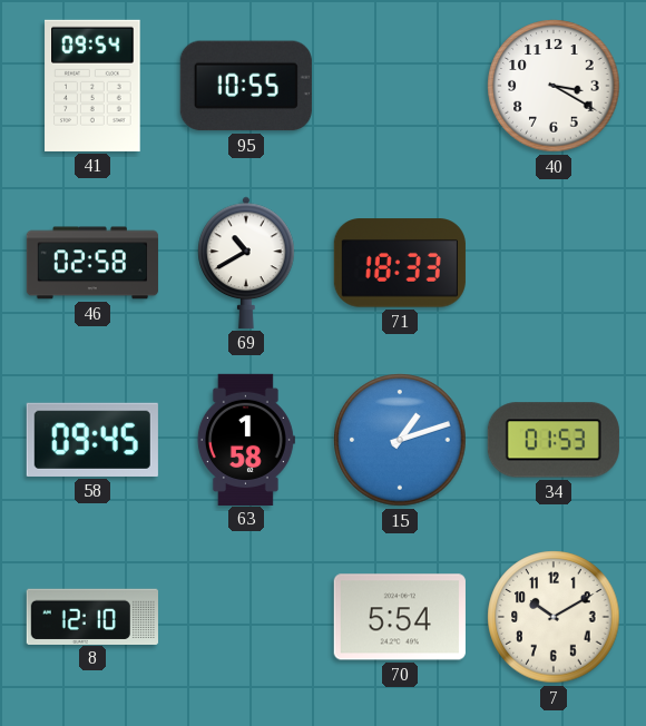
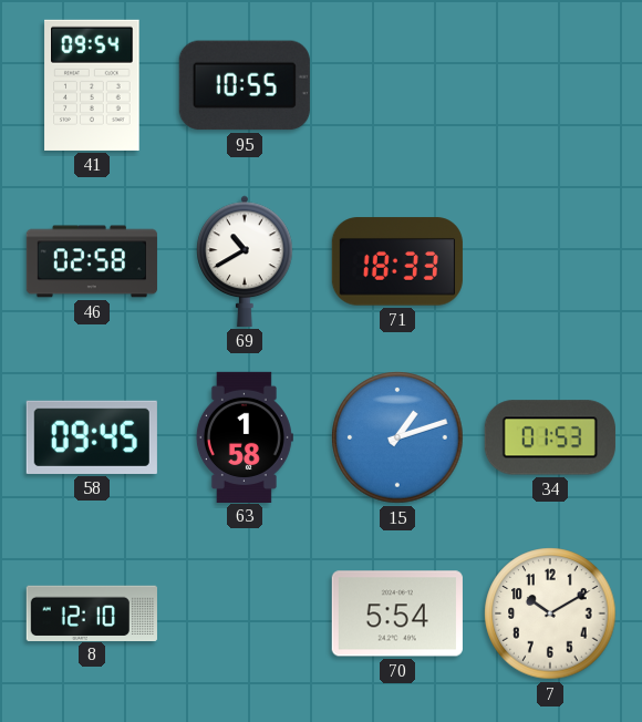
40: 3:20 -> none (554, 86)
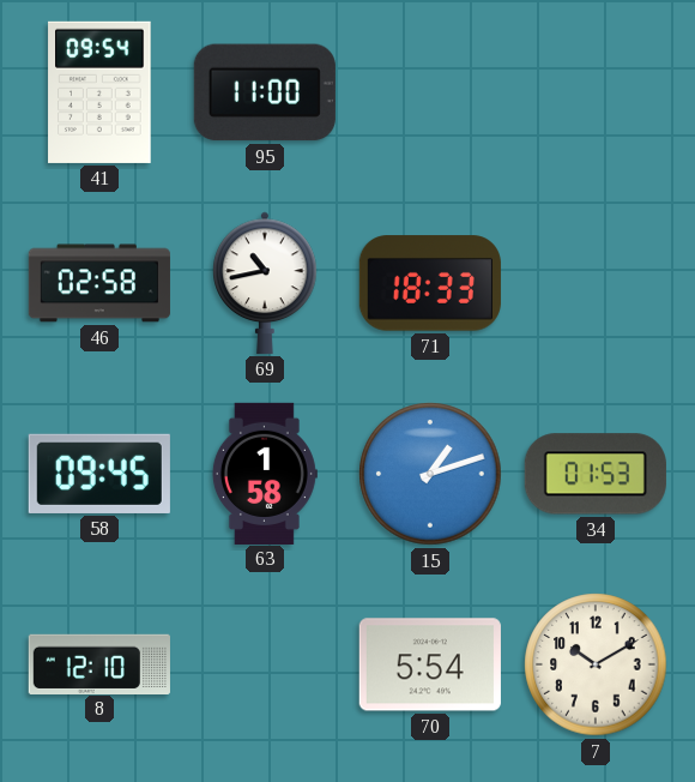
95: 10:55 -> 11:00 (265, 92)
69: 10:40 -> 10:43 (265, 283)
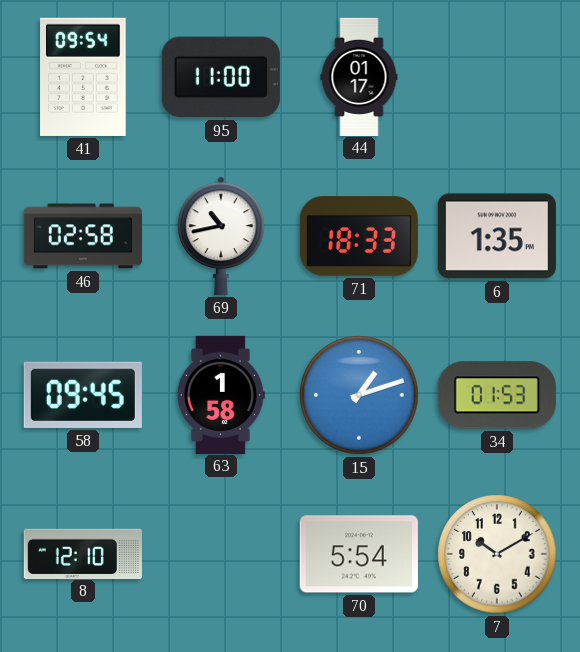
44: none -> 01:17 (359, 76)
6: none -> 1:35 (497, 236)
